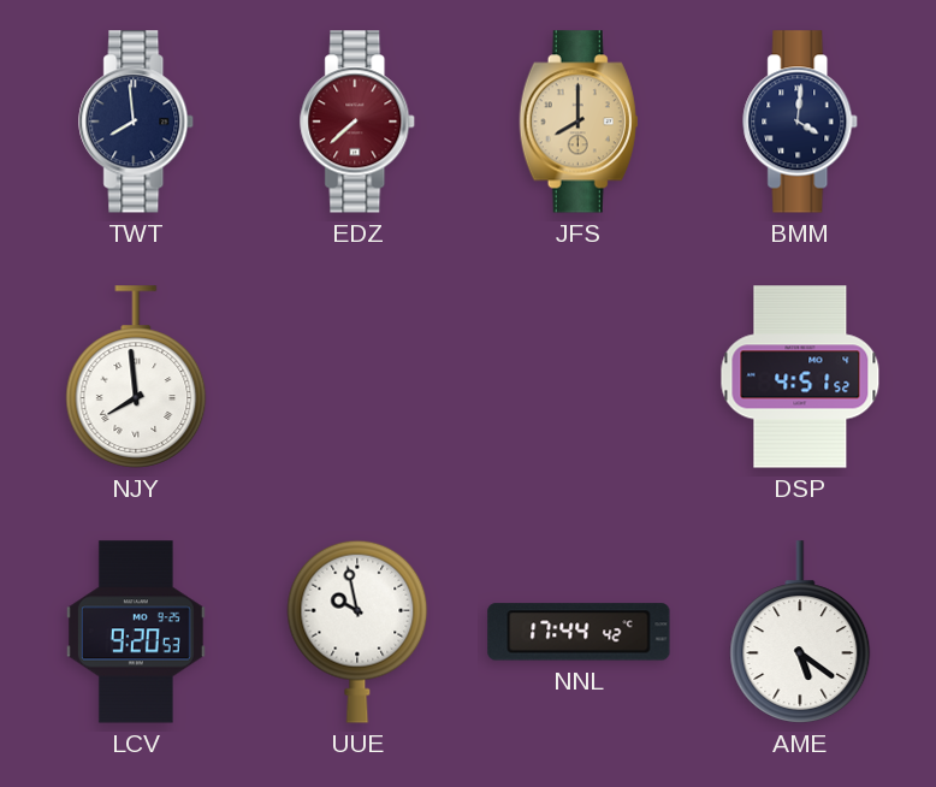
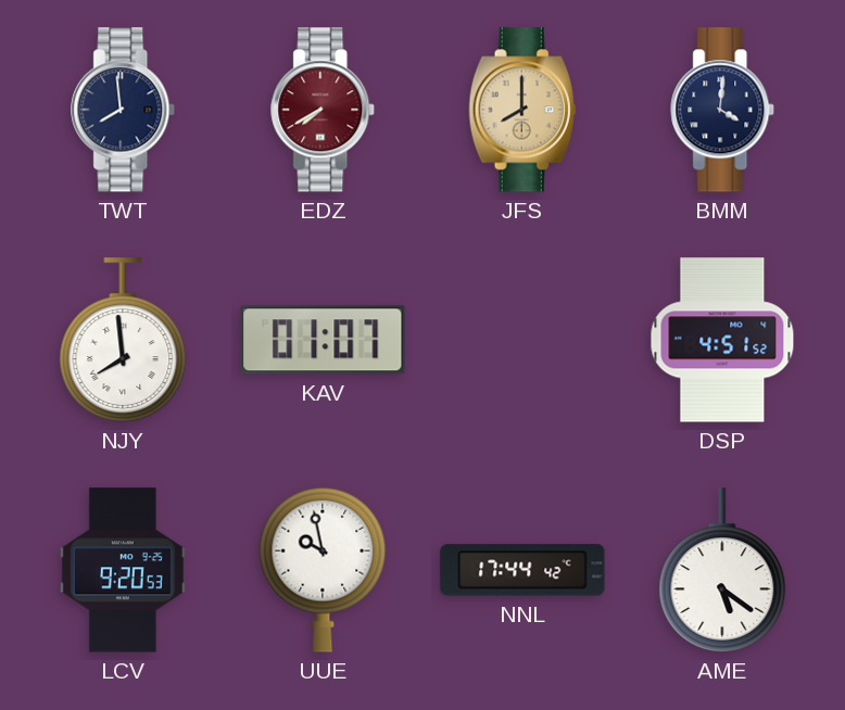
EDZ: 7:38 -> 7:40 (324, 110)
KAV: none -> 01:07 (323, 340)
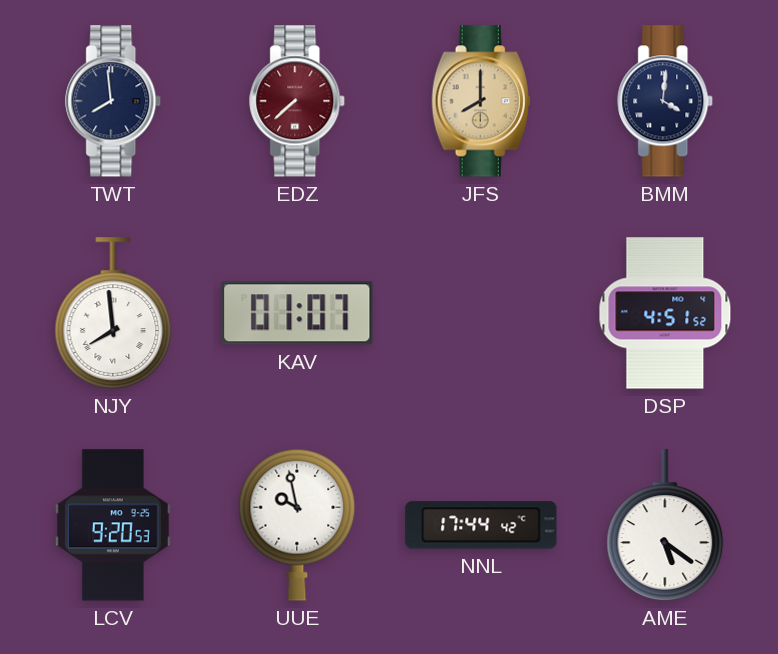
EDZ: 7:40 -> 7:38 (298, 101)
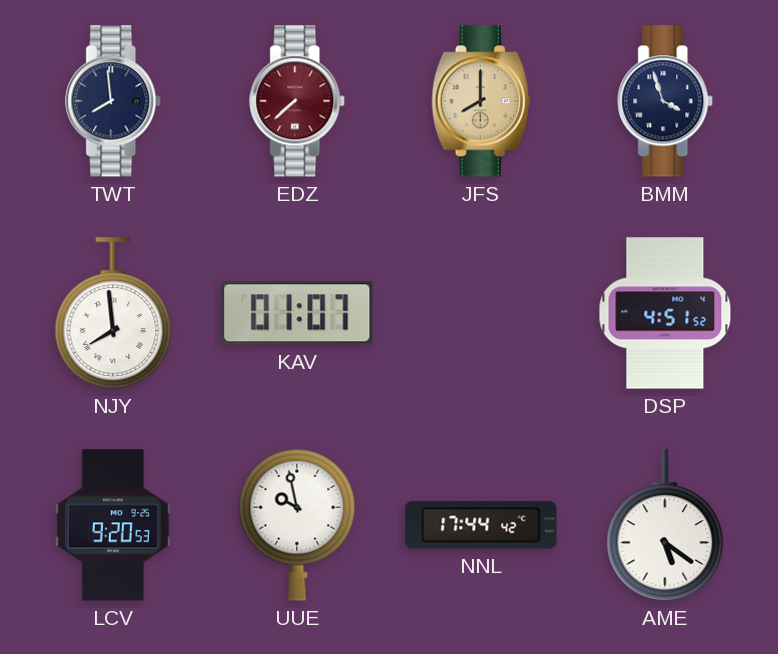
BMM: 4:01 -> 3:57 (666, 101)
